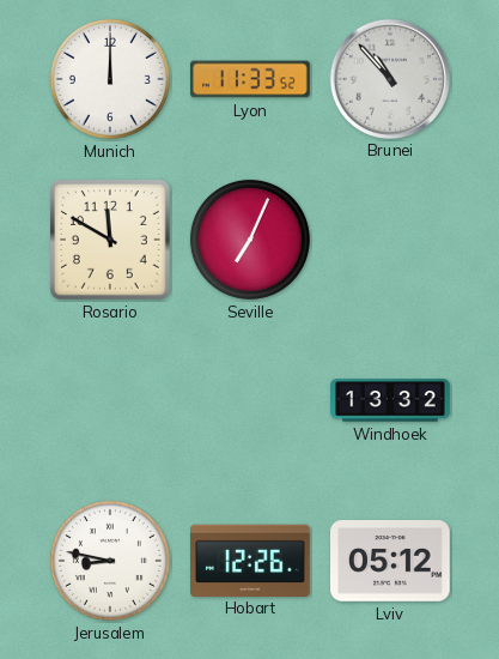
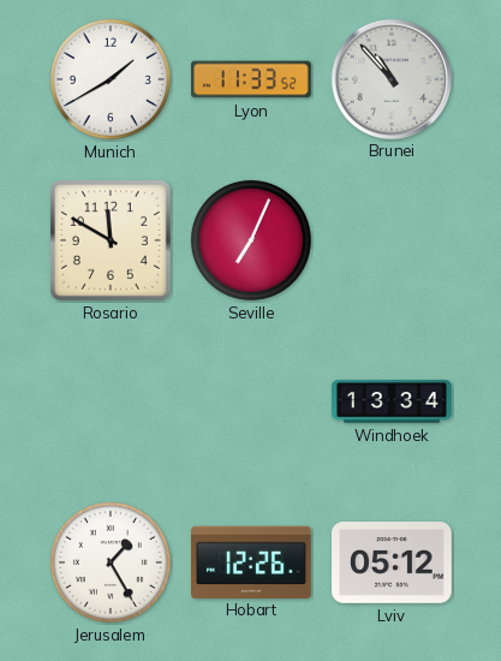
Munich: 12:00 -> 1:40 (111, 79)
Windhoek: 13:32 -> 13:34 (392, 401)
Jerusalem: 8:47 -> 1:25 (111, 562)
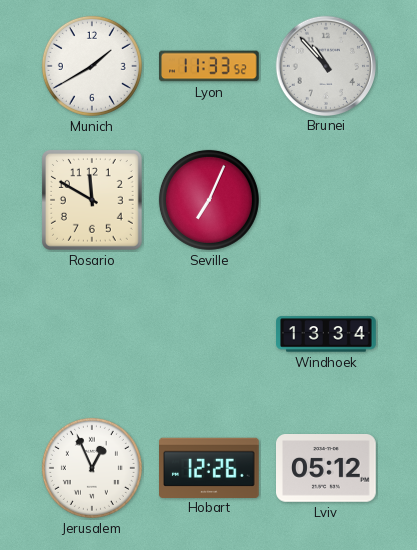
Jerusalem: 1:25 -> 12:56 (92, 468)
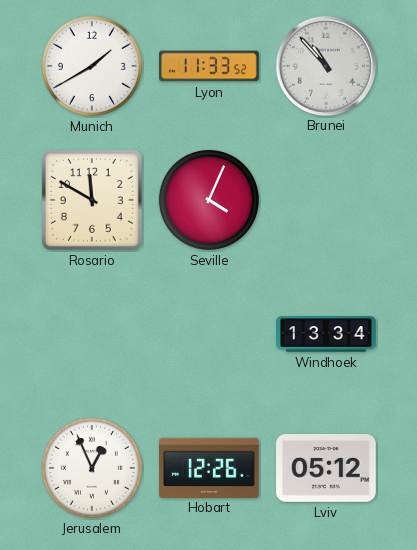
Seville: 7:04 -> 4:04 (209, 200)
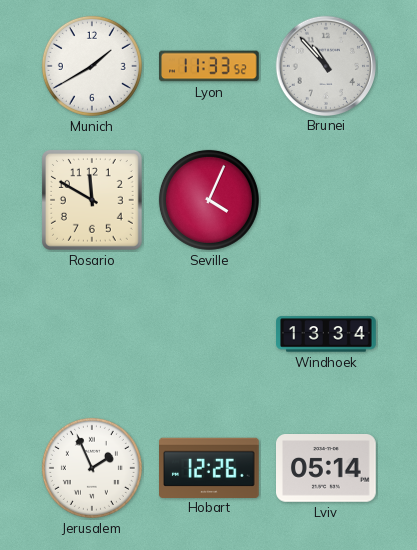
Jerusalem: 12:56 -> 1:56 (92, 468)
Lviv: 05:12 -> 05:14 (327, 469)
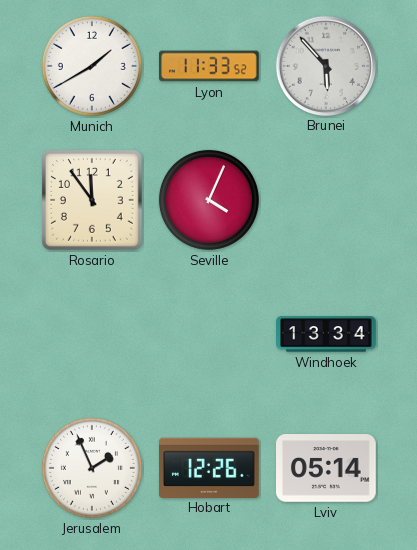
Brunei: 10:53 -> 5:53 (325, 65)
Rosario: 11:50 -> 11:54 (92, 200)
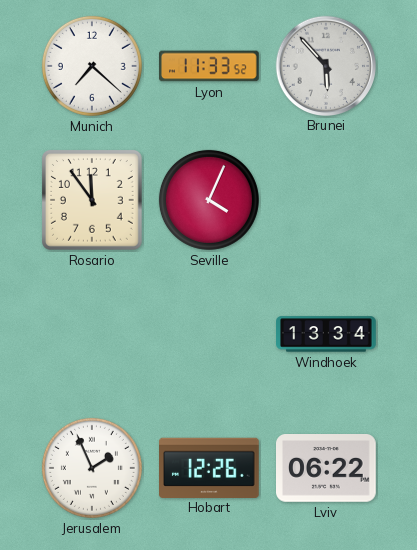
Munich: 1:40 -> 7:22 (92, 66)
Lviv: 05:14 -> 06:22 (327, 469)
